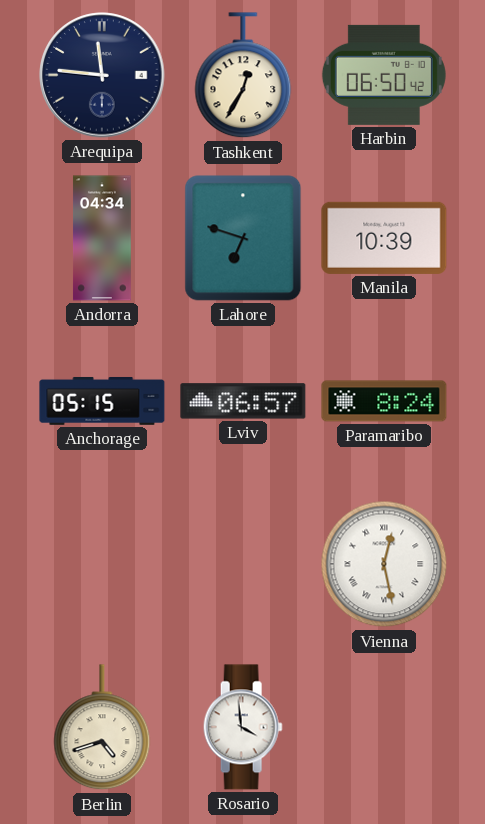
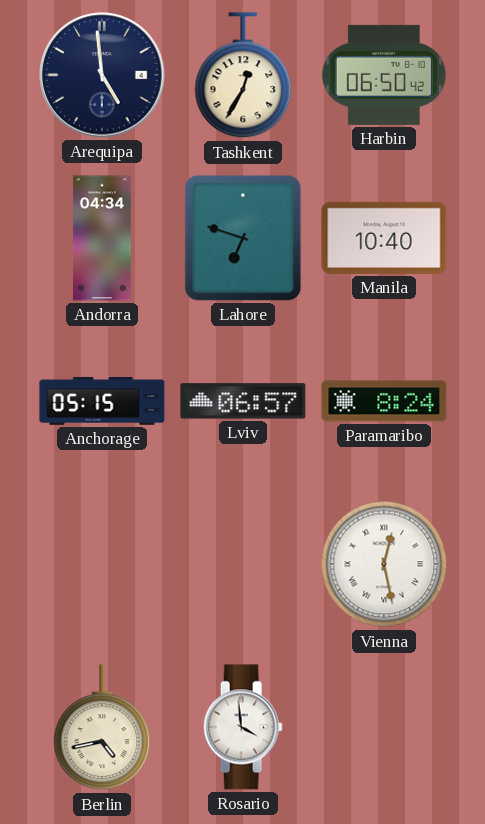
Arequipa: 11:46 -> 4:59 (102, 75)
Manila: 10:39 -> 10:40 (384, 238)
Berlin: 4:42 -> 4:43 (102, 728)
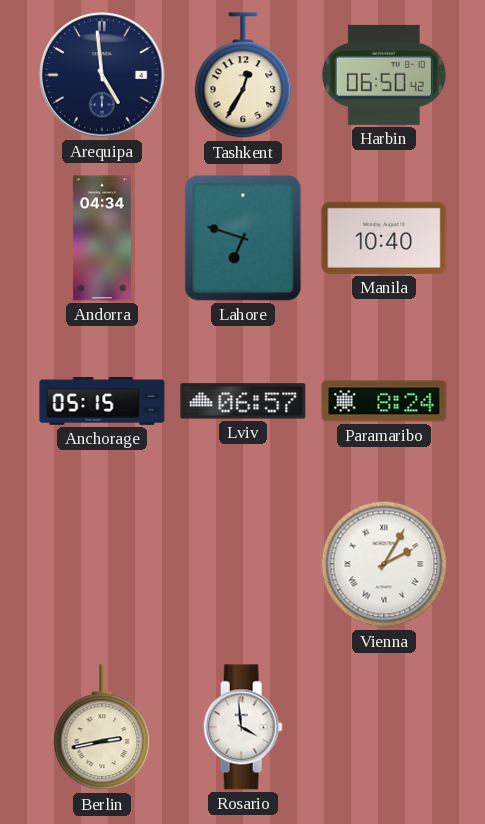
Vienna: 12:28 -> 2:05 (384, 564)
Berlin: 4:43 -> 2:43 (102, 728)
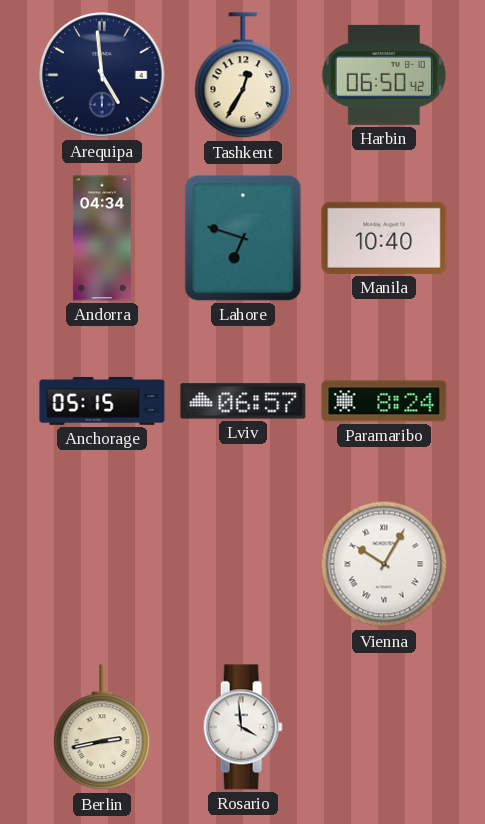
Vienna: 2:05 -> 10:05 (384, 564)
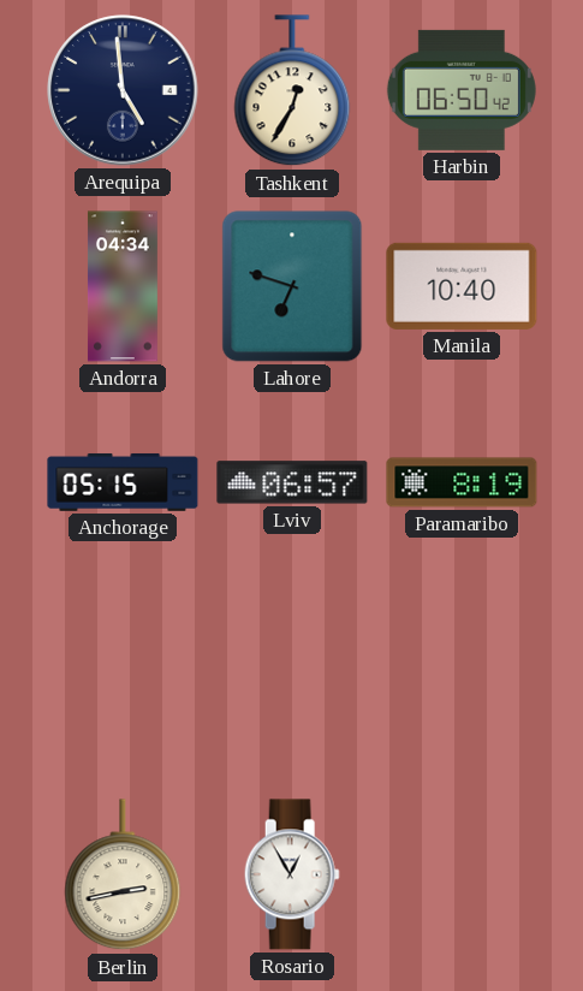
Paramaribo: 8:24 -> 8:19 (462, 482)
Vienna: 10:05 -> none (384, 564)
Rosario: 3:59 -> 12:55 (292, 874)
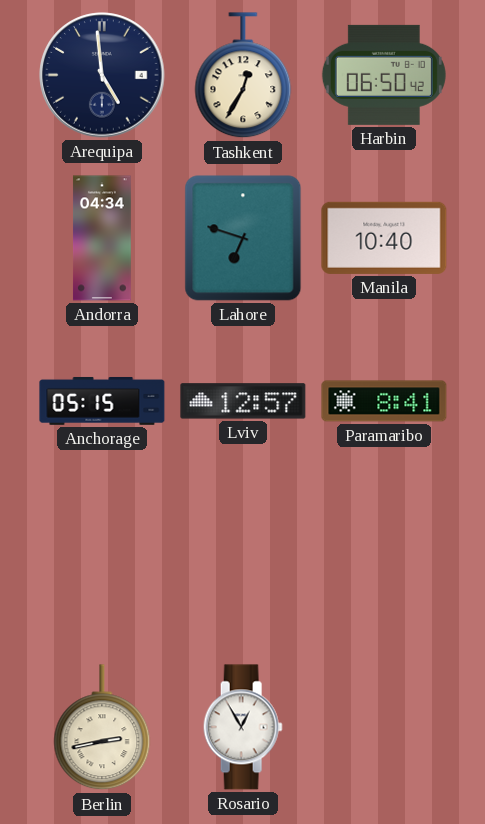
Lviv: 06:57 -> 12:57 (243, 401)
Paramaribo: 8:19 -> 8:41 (384, 401)
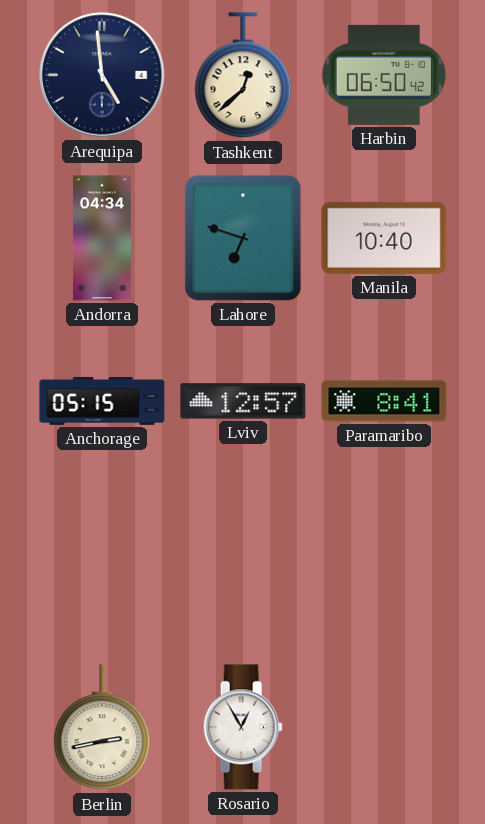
Tashkent: 12:35 -> 12:38 (243, 76)
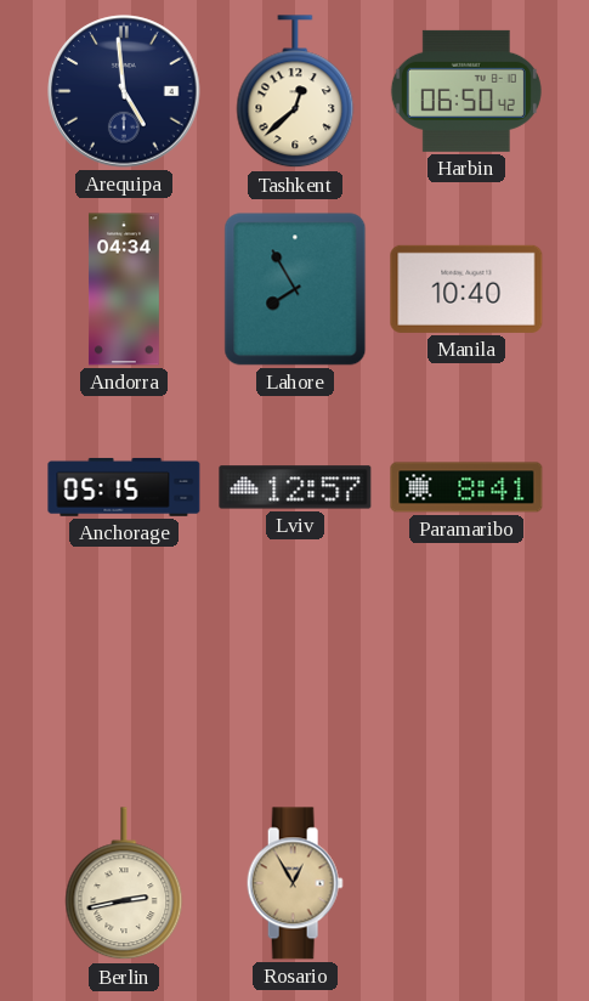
Lahore: 6:48 -> 7:55 (295, 289)
Rosario dial: white -> champagne (295, 883)
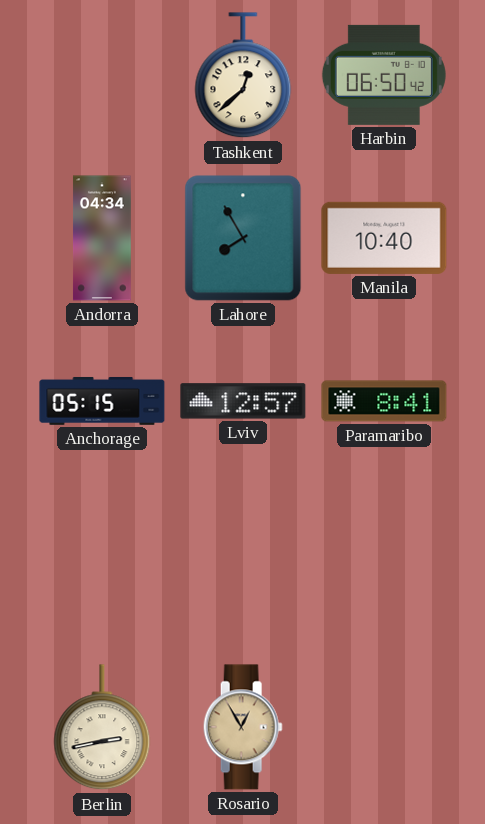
Arequipa: 4:59 -> none (124, 91)
